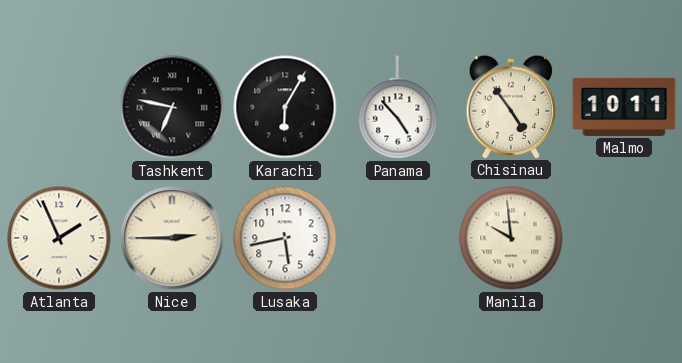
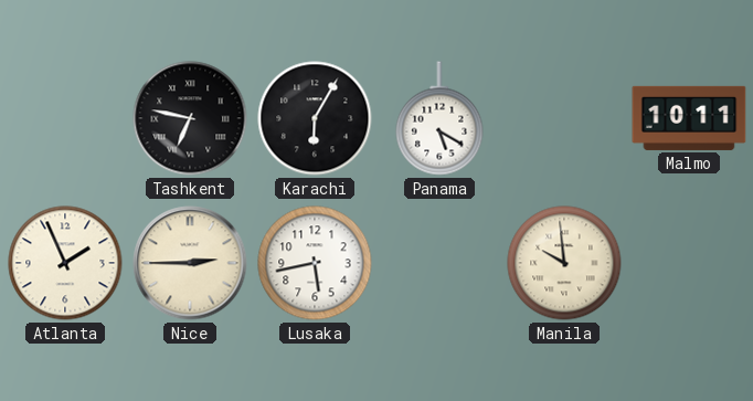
Panama: 4:53 -> 5:20 (439, 118)
Chisinau: 4:54 -> none (511, 106)
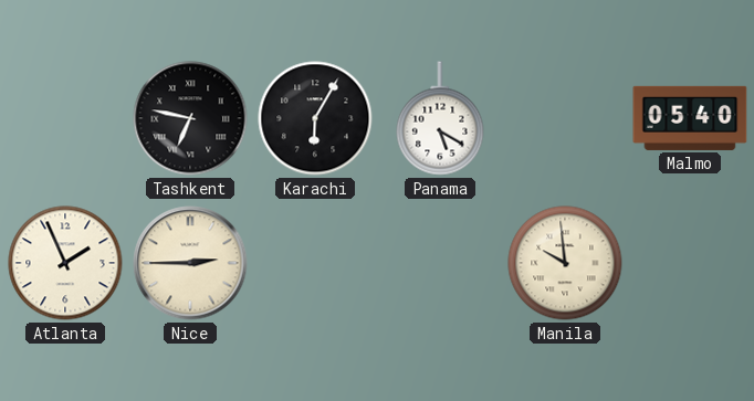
Malmo: 10:11 -> 05:40 (690, 118)
Lusaka: 5:43 -> none (315, 263)
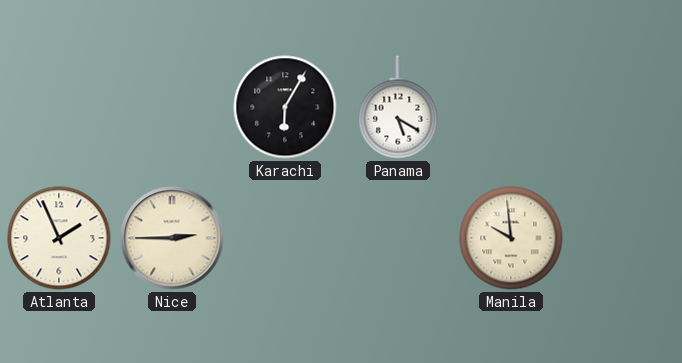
Tashkent: 6:47 -> none (190, 118)
Malmo: 05:40 -> none (690, 118)
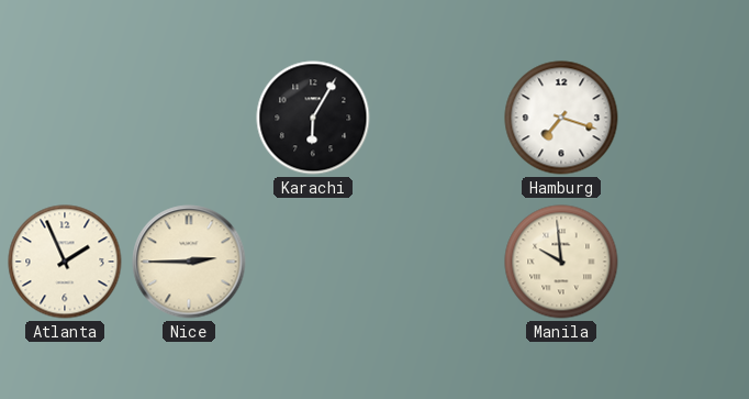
Panama: 5:20 -> none (398, 107)
Hamburg: none -> 7:18 (561, 118)
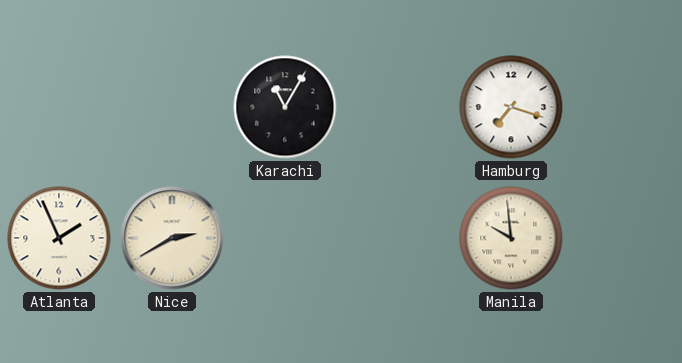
Karachi: 6:05 -> 11:05 (285, 107)
Nice: 2:45 -> 2:40 (172, 238)
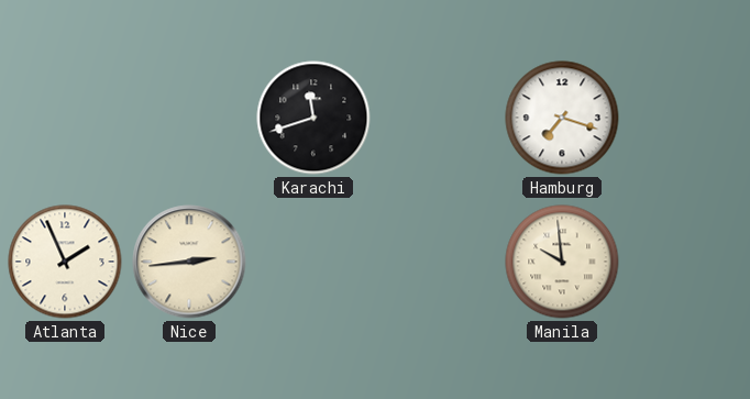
Karachi: 11:05 -> 11:42 (313, 118)
Nice: 2:40 -> 2:44 (189, 262)
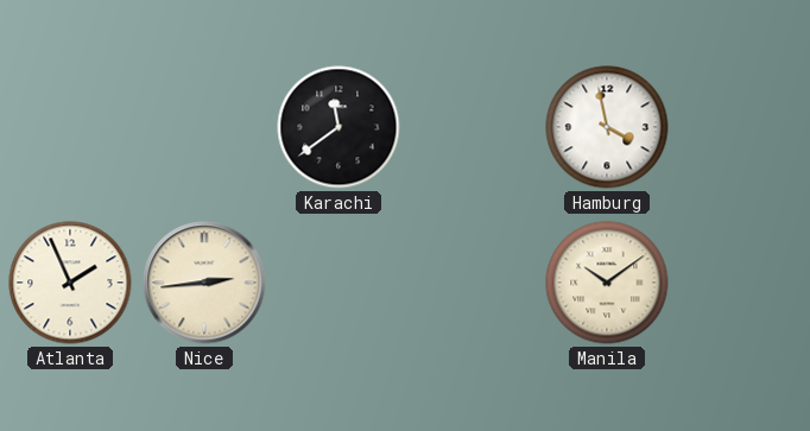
Karachi: 11:42 -> 11:39 (338, 127)
Hamburg: 7:18 -> 3:58 (607, 127)
Manila: 9:59 -> 10:09 (607, 283)
